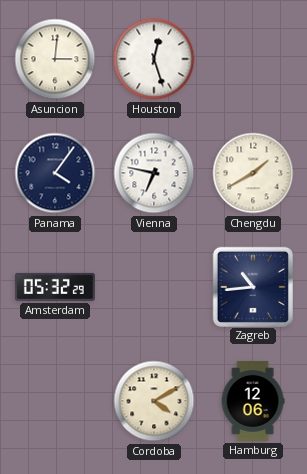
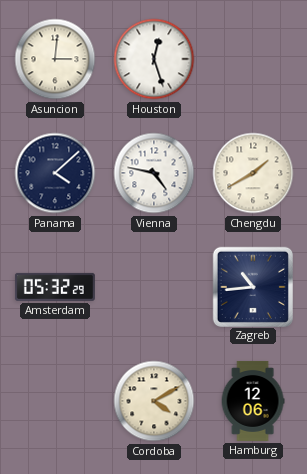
Panama: 4:06 -> 4:08 (55, 173)
Vienna: 6:47 -> 4:47 (154, 173)
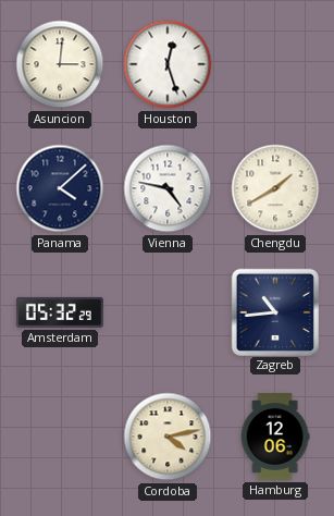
Cordoba: 4:10 -> 4:13 (168, 437)
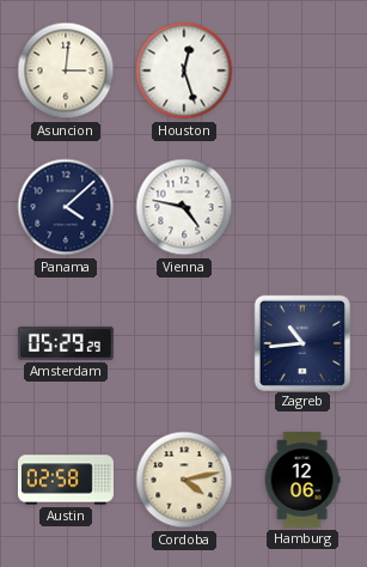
Chengdu: 1:40 -> none (275, 188)
Amsterdam: 05:32 -> 05:29 (66, 343)
Austin: none -> 02:58 (66, 480)
